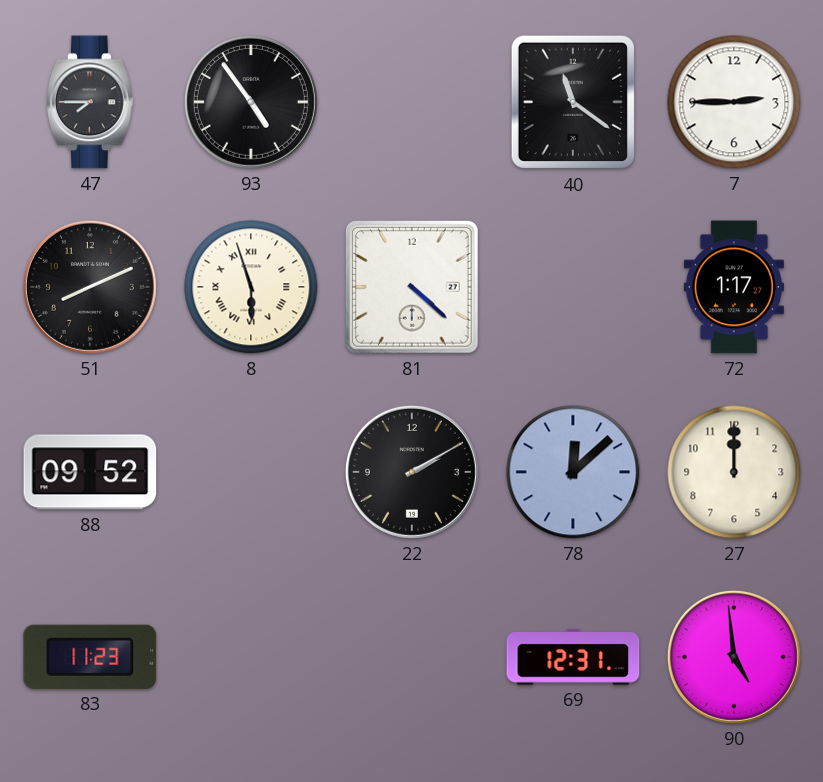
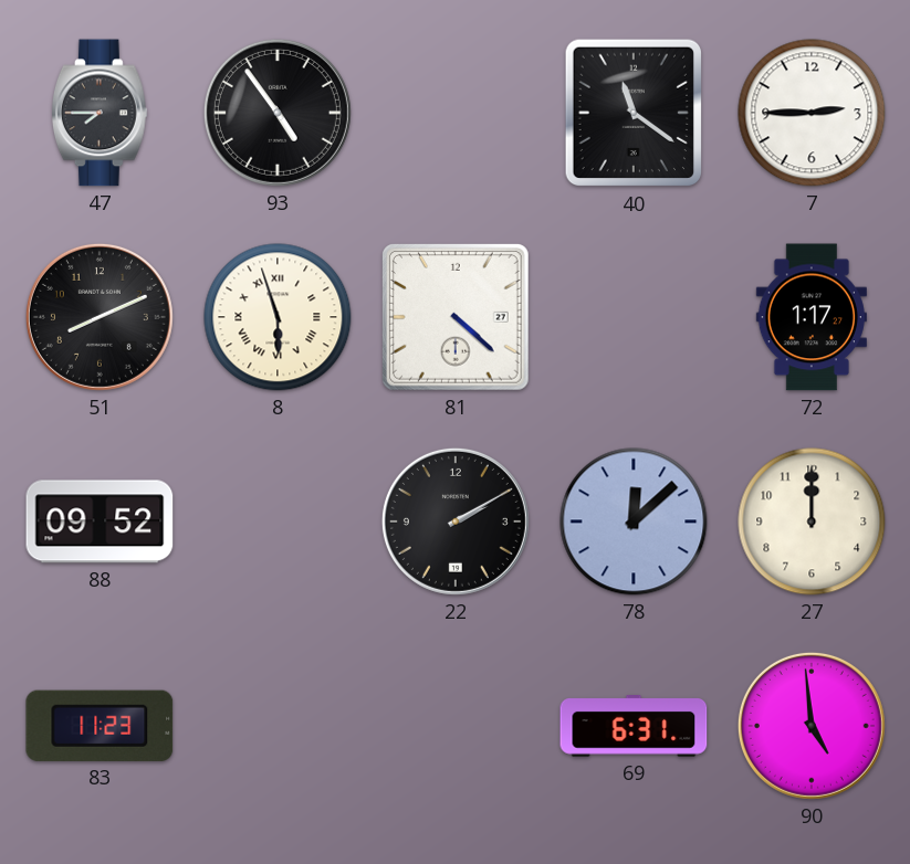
69: 12:31 -> 6:31 (634, 727)
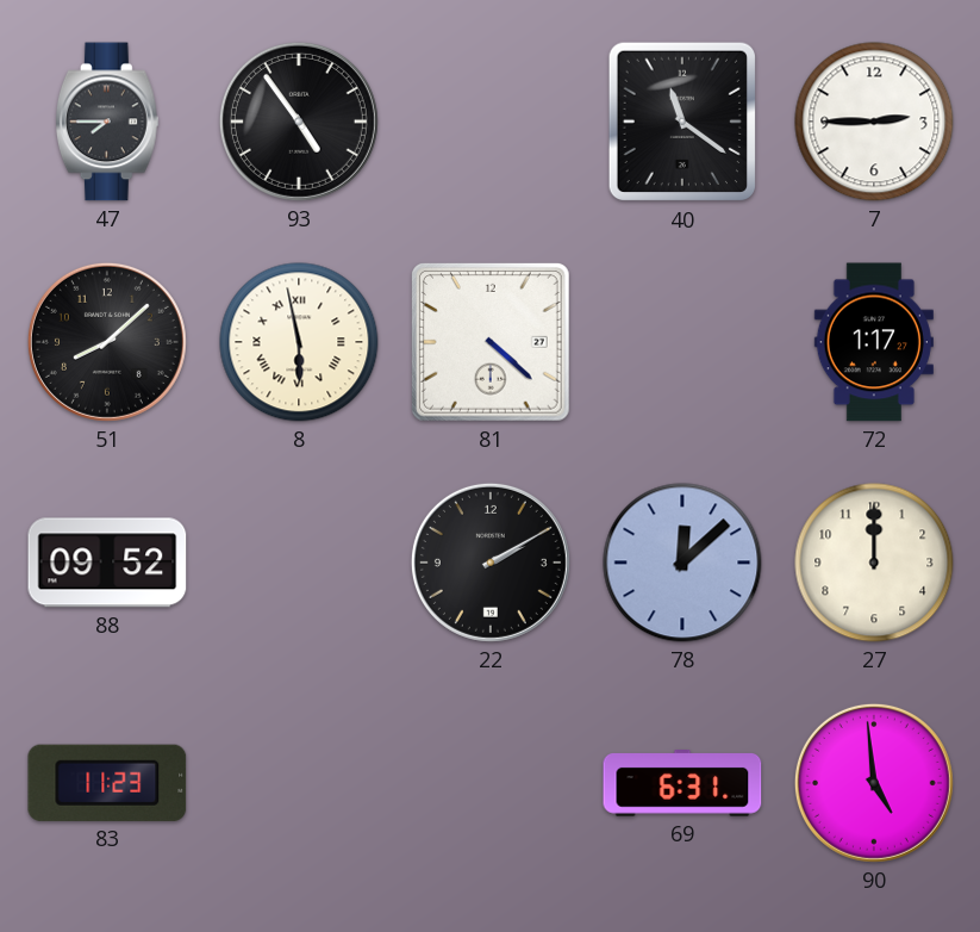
51: 8:11 -> 8:08 (107, 342)
8: 5:57 -> 5:58 (299, 342)
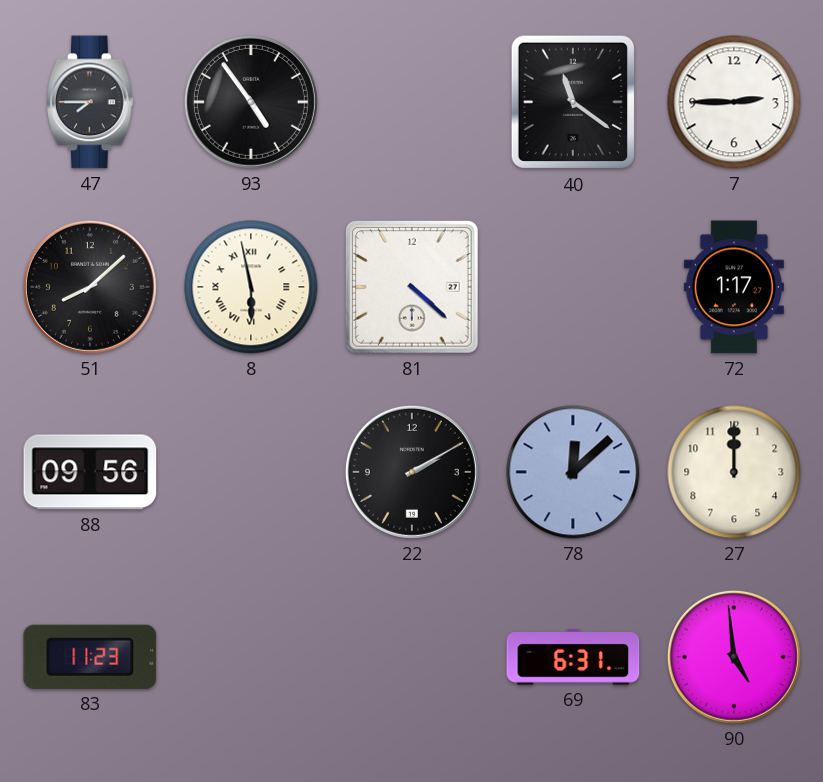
88: 09:52 -> 09:56 (90, 472)
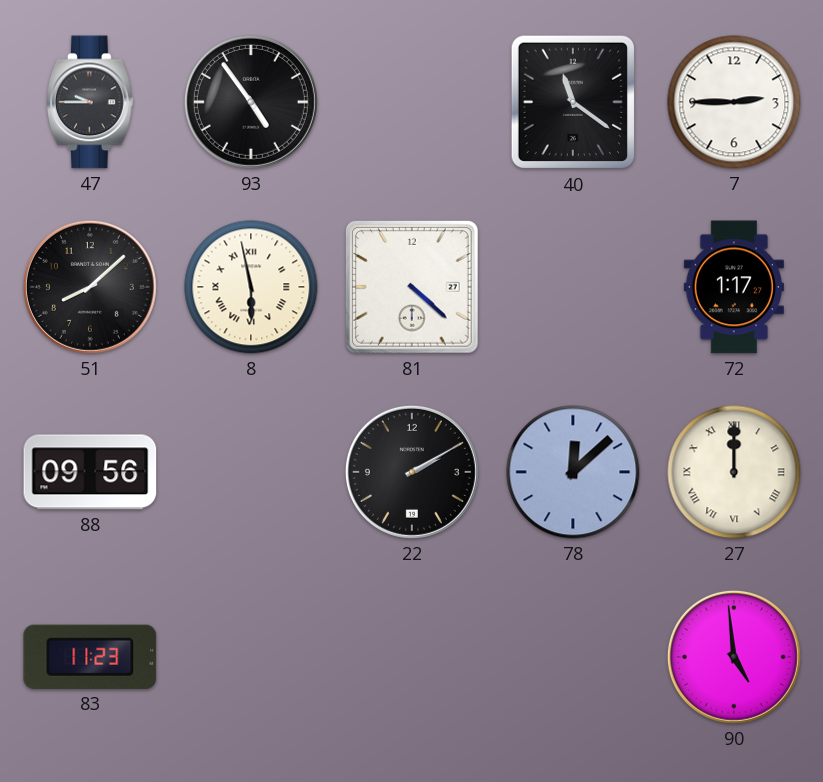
47: 7:45 -> 9:45 (90, 102)
27 numerals: Arabic -> Roman (734, 472)
69: 6:31 -> none (573, 658)
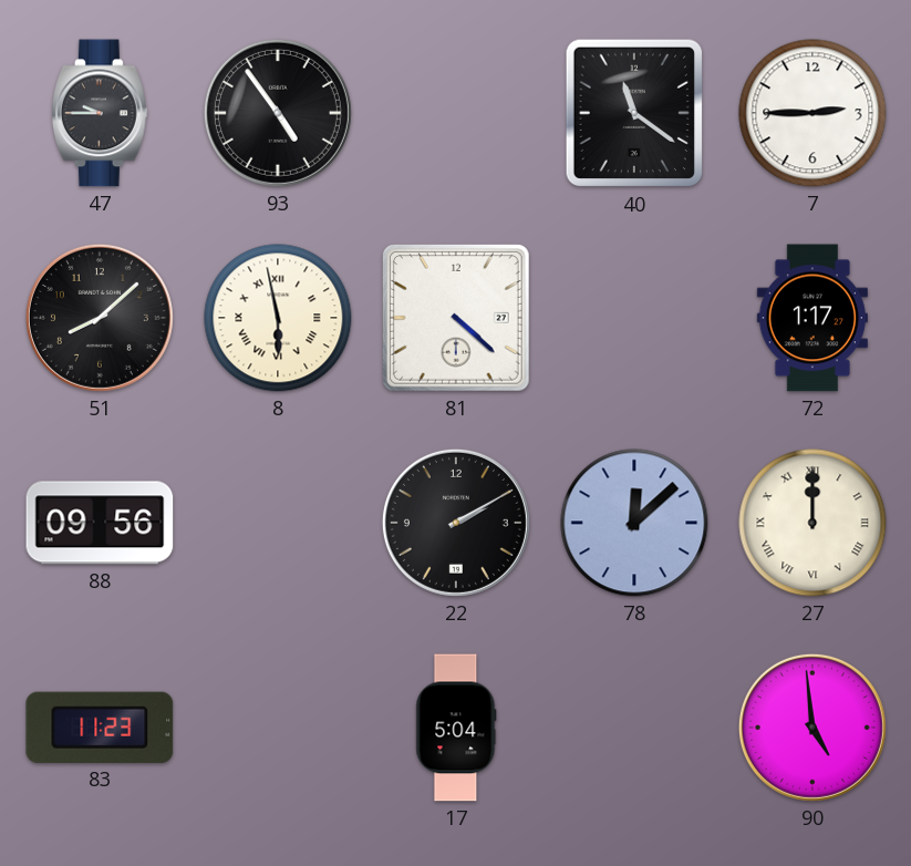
17: none -> 5:04 (456, 728)
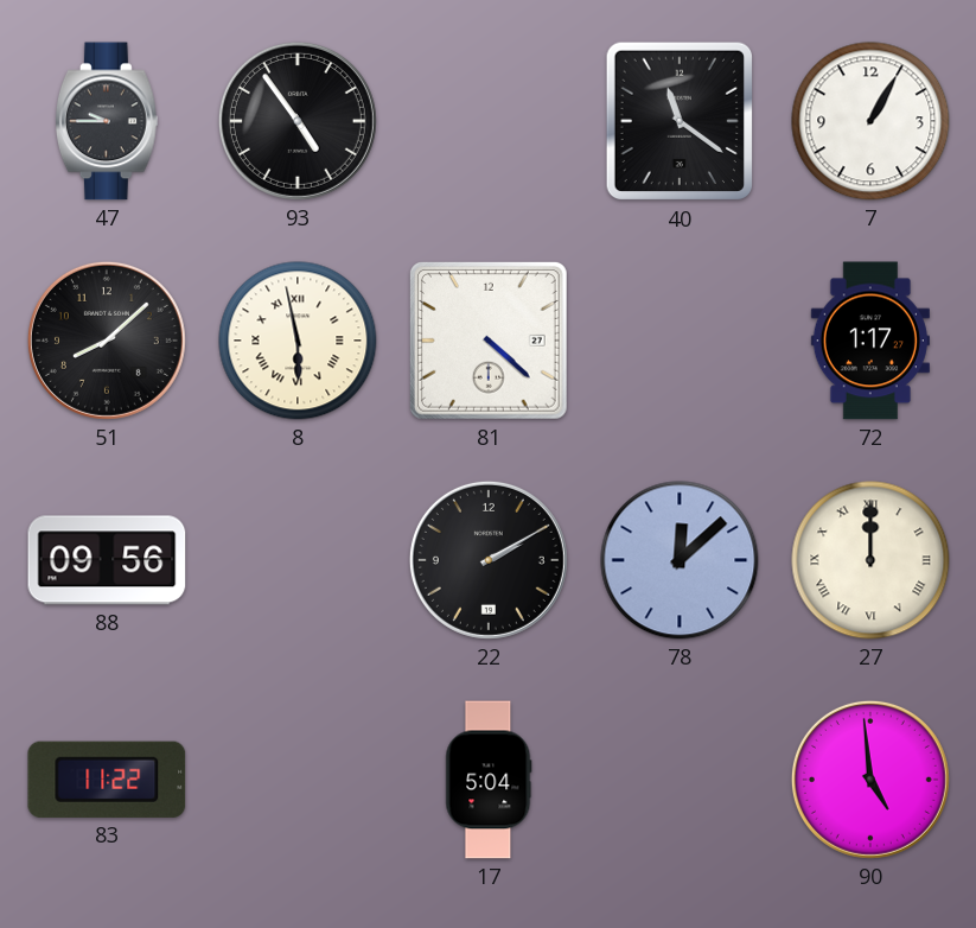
7: 2:45 -> 1:05 (870, 121)
83: 11:23 -> 11:22 (107, 780)
